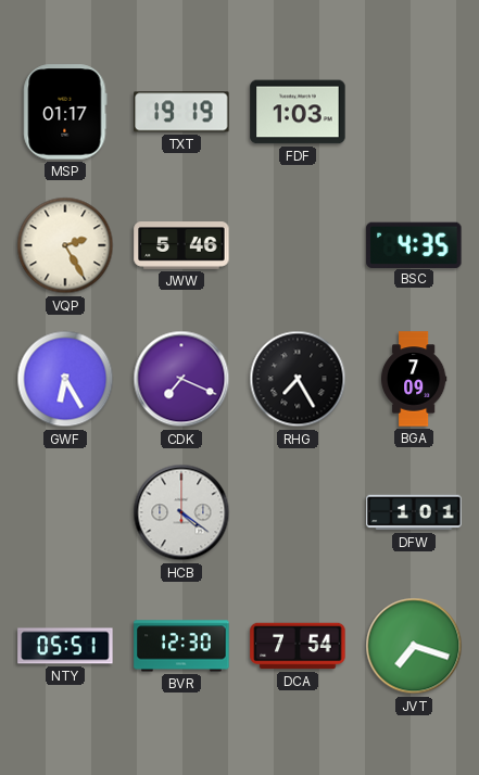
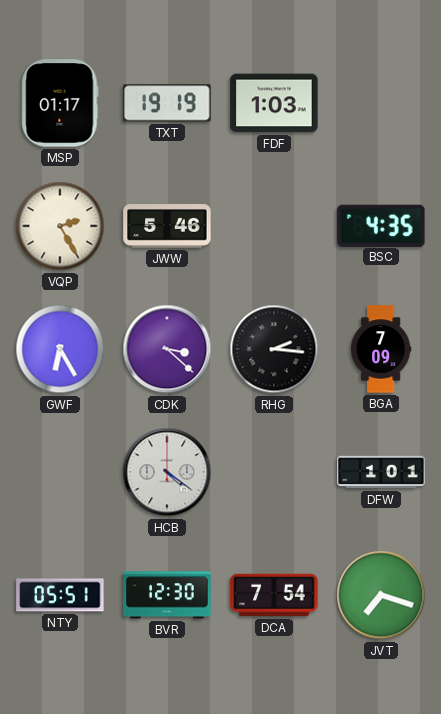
CDK: 7:19 -> 3:22 (167, 349)
RHG: 7:25 -> 2:16 (274, 349)
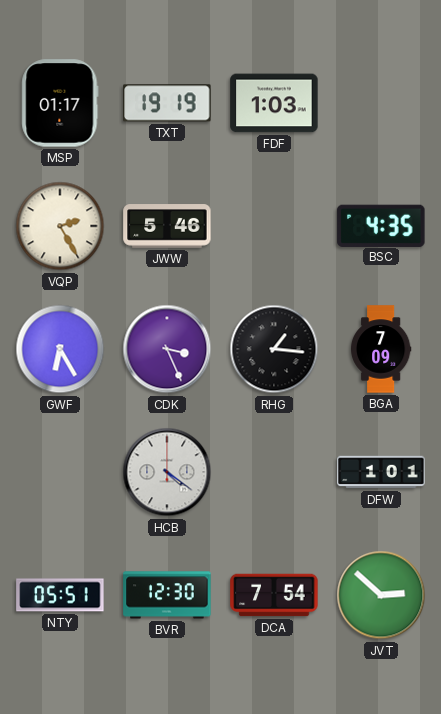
CDK: 3:22 -> 3:26 (167, 349)
RHG: 2:16 -> 1:16 (274, 349)
JVT: 7:18 -> 2:52 (381, 595)
